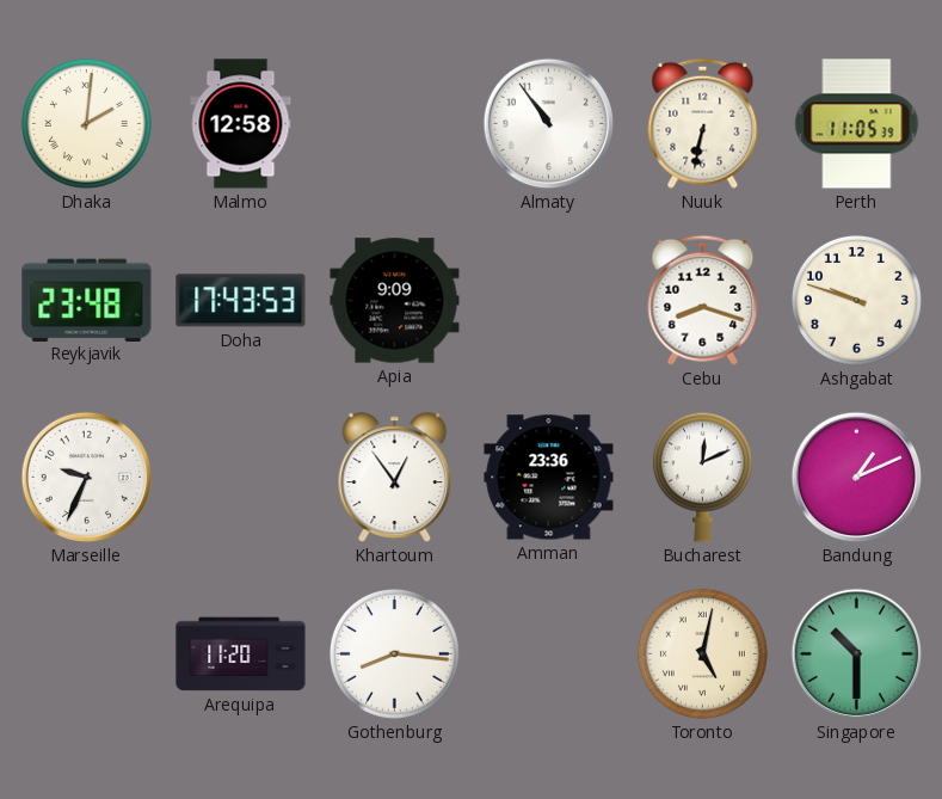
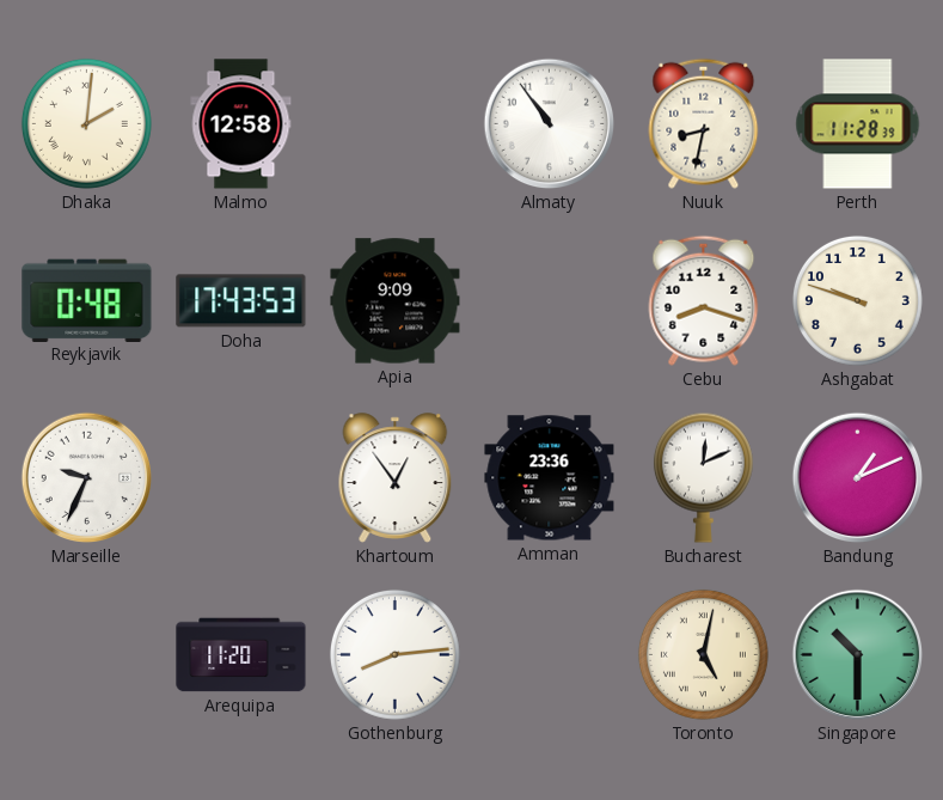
Nuuk: 6:32 -> 8:32 (704, 123)
Perth: 11:05 -> 11:28 (858, 124)
Reykjavik: 23:48 -> 0:48 (87, 300)
Gothenburg: 8:16 -> 8:14 (394, 654)
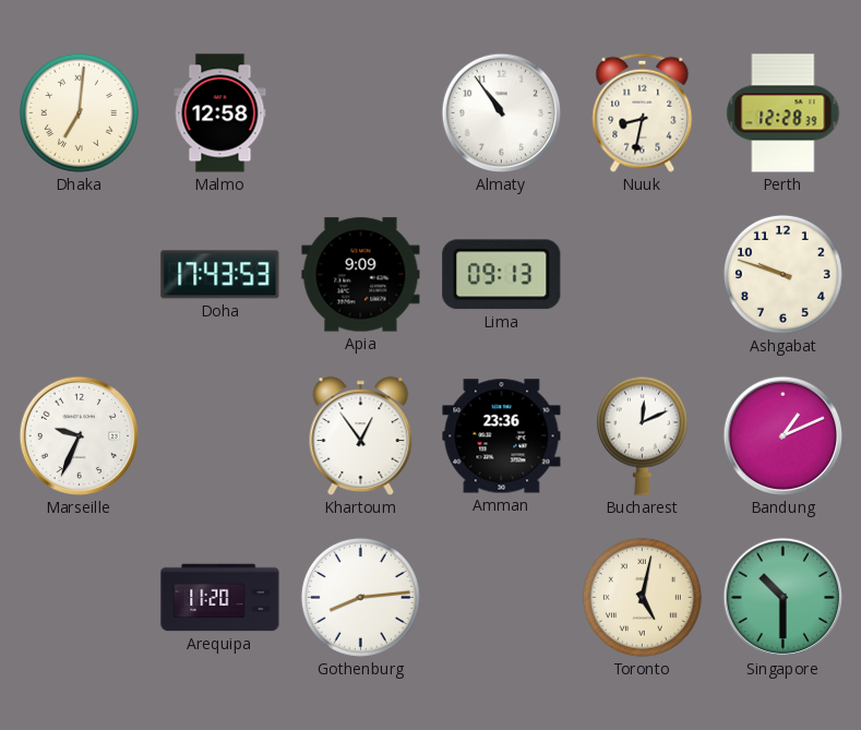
Dhaka: 2:01 -> 7:01 (79, 112)
Perth: 11:28 -> 12:28 (784, 113)
Reykjavik: 0:48 -> none (87, 300)
Lima: none -> 09:13 (502, 275)
Cebu: 8:18 -> none (704, 300)
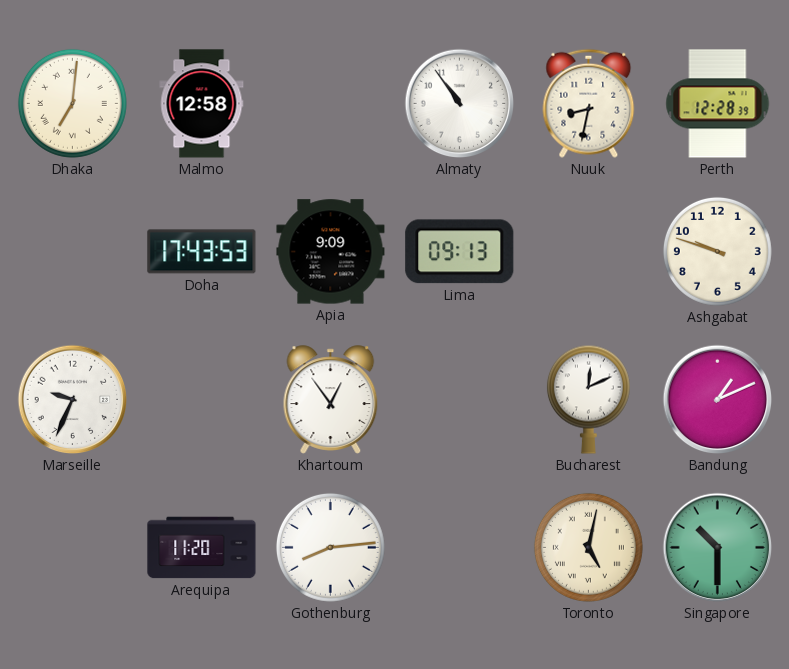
Amman: 23:36 -> none (502, 436)
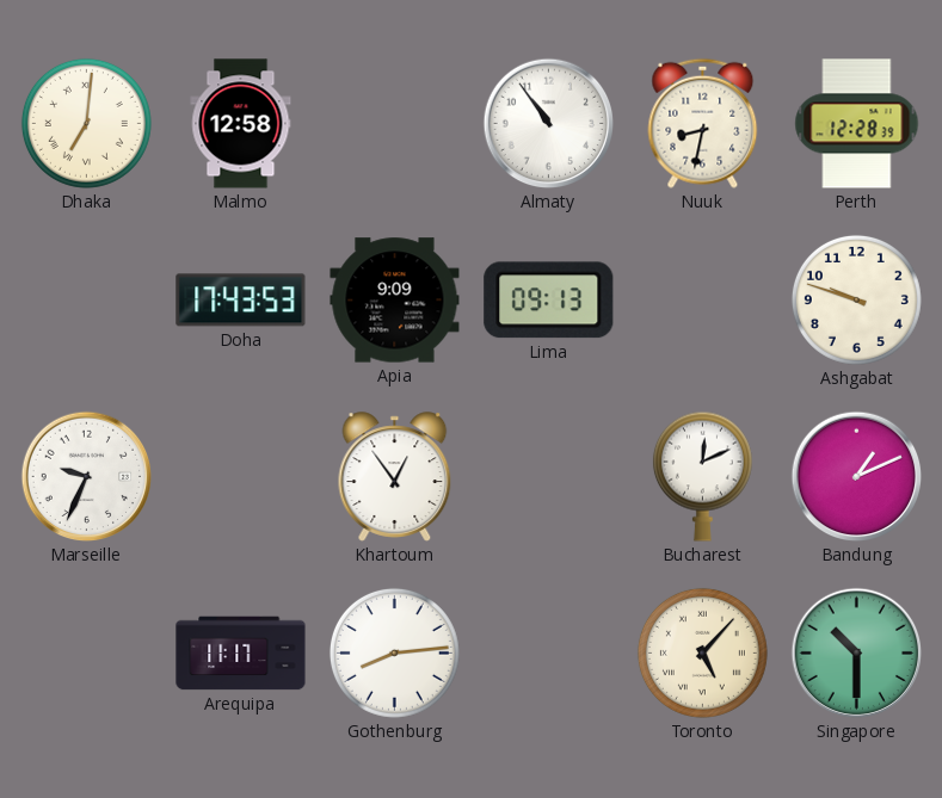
Arequipa: 11:20 -> 11:17 (241, 654)
Toronto: 5:02 -> 5:07 (702, 652)
